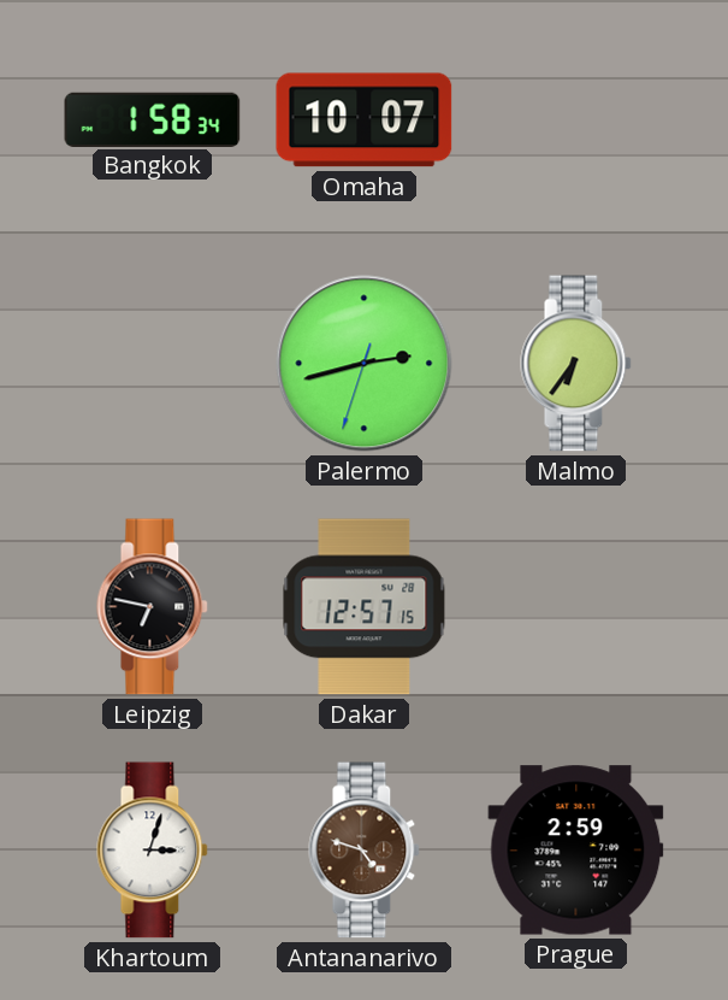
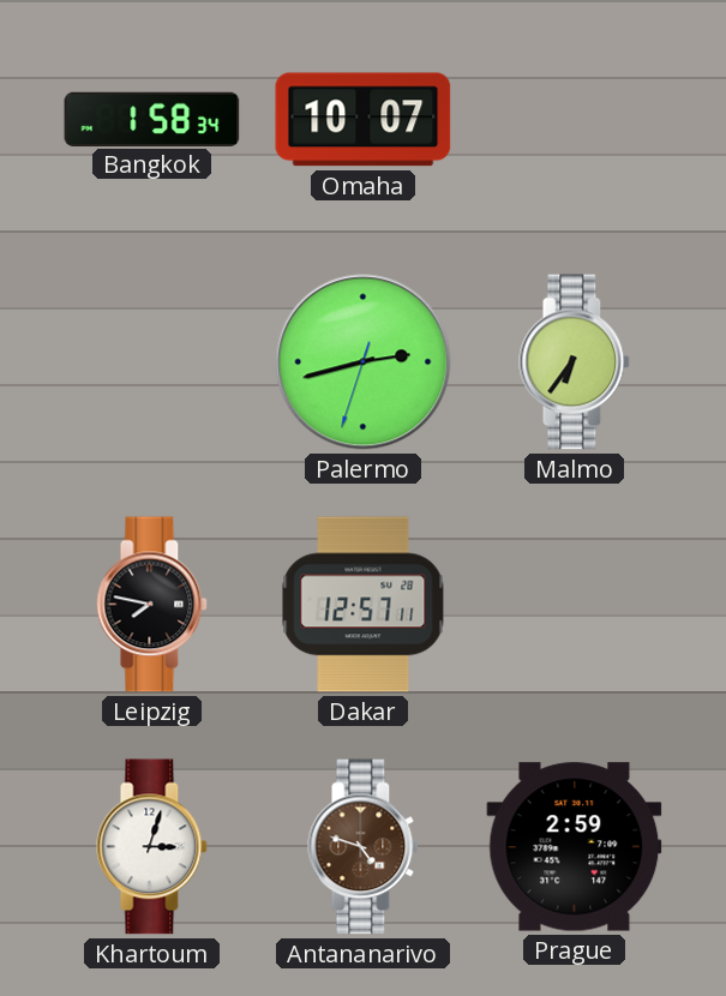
Leipzig: 6:47 -> 7:47 (152, 605)
Dakar: 12:57:15 -> 12:57:11 (364, 605)
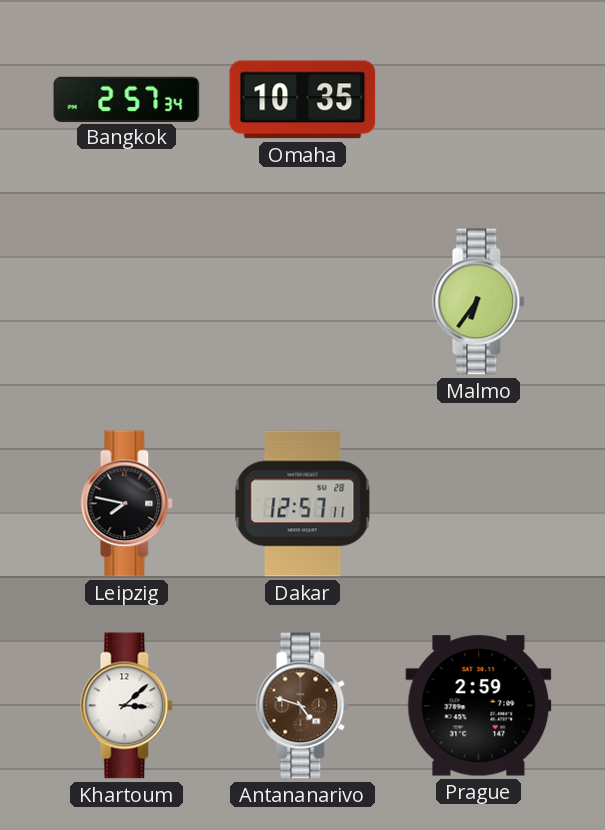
Bangkok: 1:58 -> 2:57 (127, 99)
Omaha: 10:07 -> 10:35 (303, 100)
Palermo: 2:42 -> none (364, 362)
Khartoum: 3:03 -> 3:08 (127, 706)
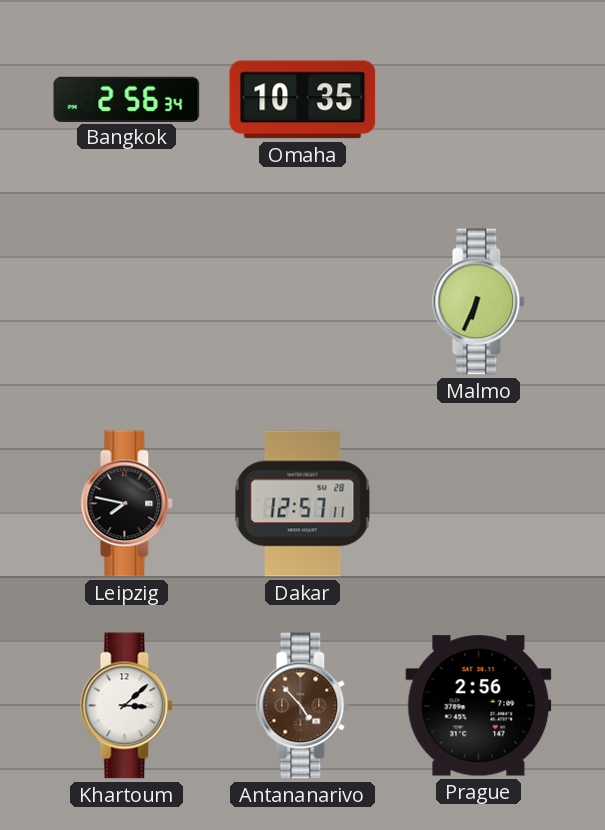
Bangkok: 2:57 -> 2:56 (127, 99)
Malmo: 6:36 -> 6:34 (479, 302)
Antananarivo: 4:48 -> 4:53 (303, 706)
Prague: 2:59 -> 2:56 (479, 706)
